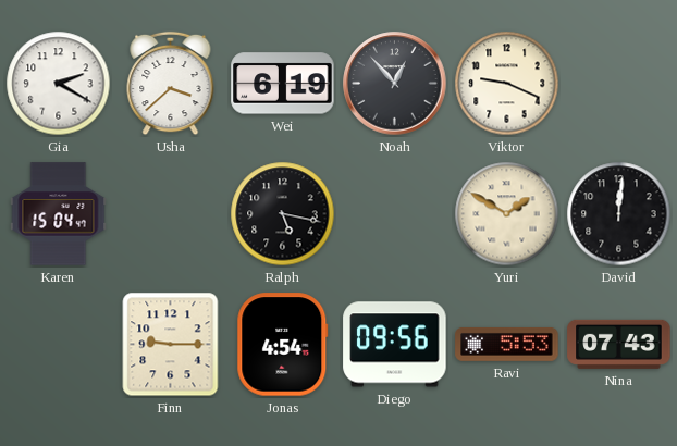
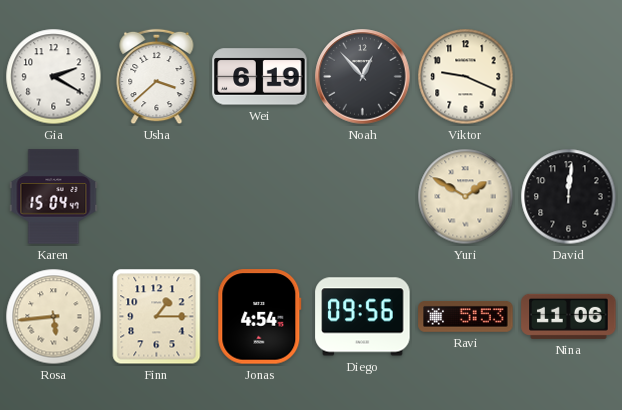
Ralph: 5:17 -> none (283, 214)
Rosa: none -> 5:44 (54, 317)
Finn: 9:15 -> 1:15 (157, 317)
Nina: 07:43 -> 11:06 (569, 316)
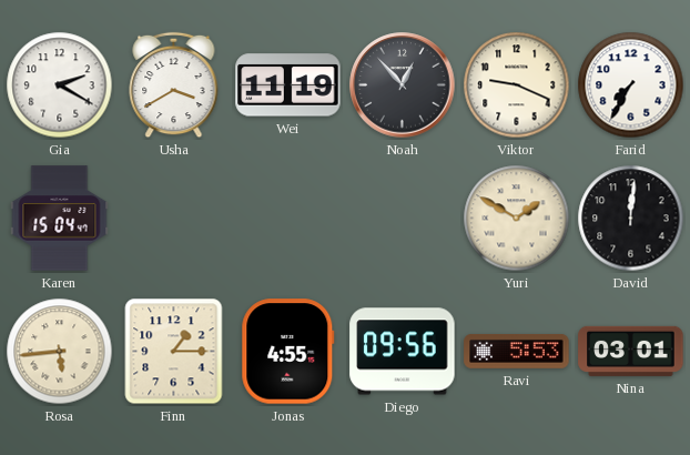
Usha: 3:38 -> 3:40 (174, 85)
Wei: 6:19 -> 11:19 (288, 85)
Farid: none -> 7:35 (631, 85)
Jonas: 4:54 -> 4:55 (288, 352)
Nina: 11:06 -> 03:01 (631, 351)
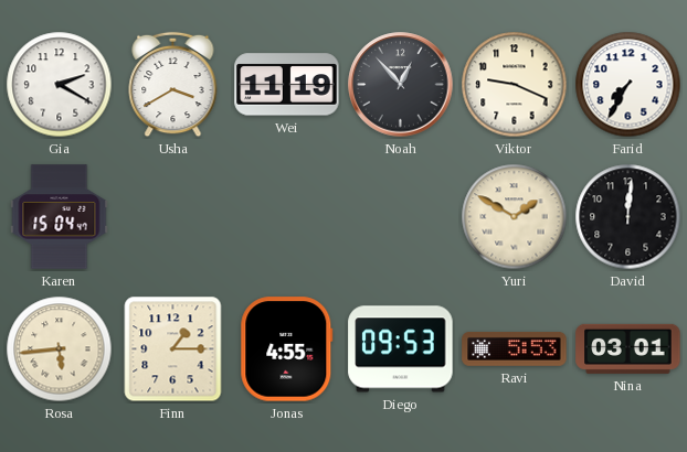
Diego: 09:56 -> 09:53 (401, 349)
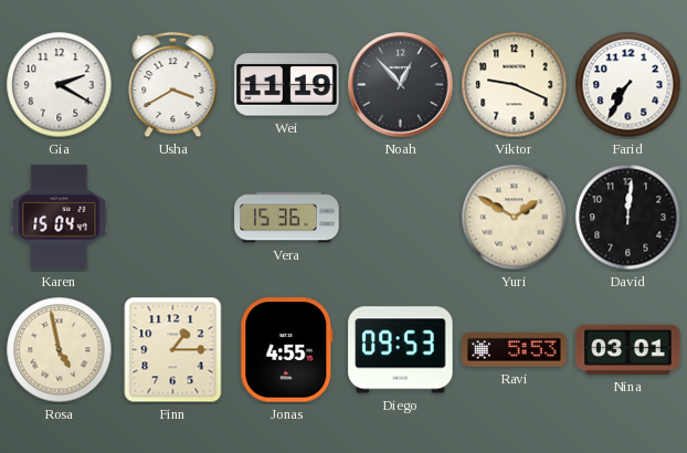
Vera: none -> 15:36 (287, 218)
Rosa: 5:44 -> 4:58 (60, 350)
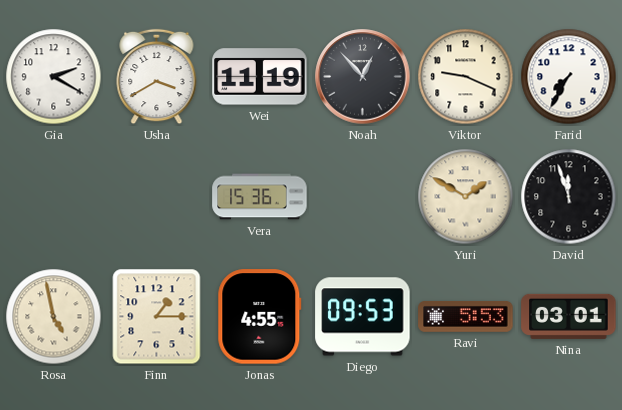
Karen: 15:04 -> none (60, 218)
David: 12:01 -> 11:57 (569, 197)
